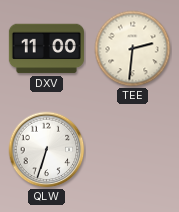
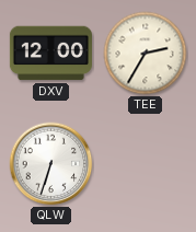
DXV: 11:00 -> 12:00 (50, 54)
TEE: 2:31 -> 2:35 (146, 54)
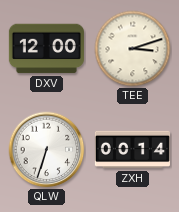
TEE: 2:35 -> 3:12 (133, 49)
ZXH: none -> 00:14 (132, 150)
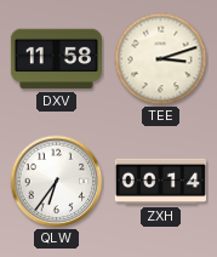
DXV: 12:00 -> 11:58 (56, 59)
QLW: 6:33 -> 6:36 (57, 182)
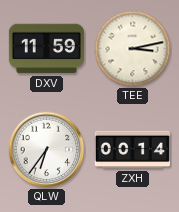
DXV: 11:58 -> 11:59 (46, 49)
TEE: 3:12 -> 3:13 (133, 49)
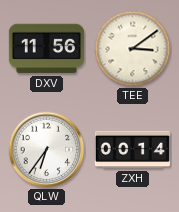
DXV: 11:59 -> 11:56 (46, 49)
TEE: 3:13 -> 3:09 (133, 49)
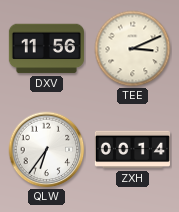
TEE: 3:09 -> 3:11 (133, 49)
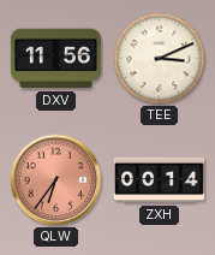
QLW dial: white -> salmon (56, 180)
